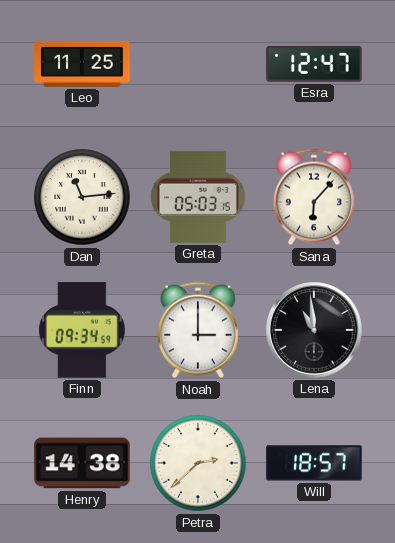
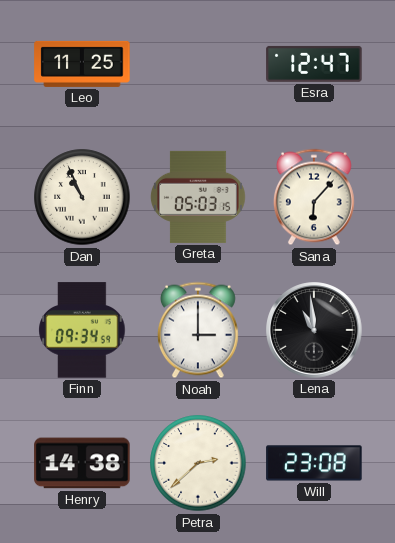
Dan: 11:14 -> 10:56 (82, 197)
Will: 18:57 -> 23:08 (314, 463)
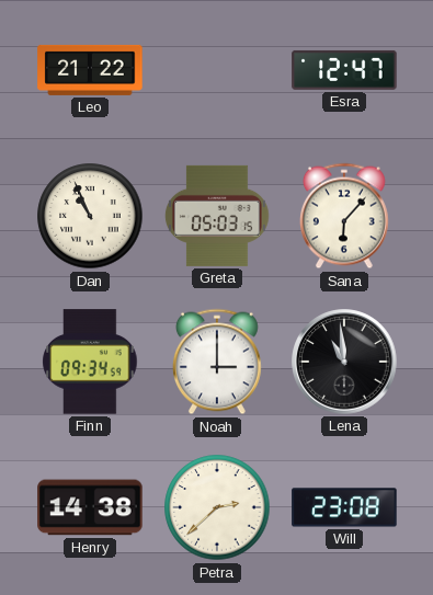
Leo: 11:25 -> 21:22 (90, 70)
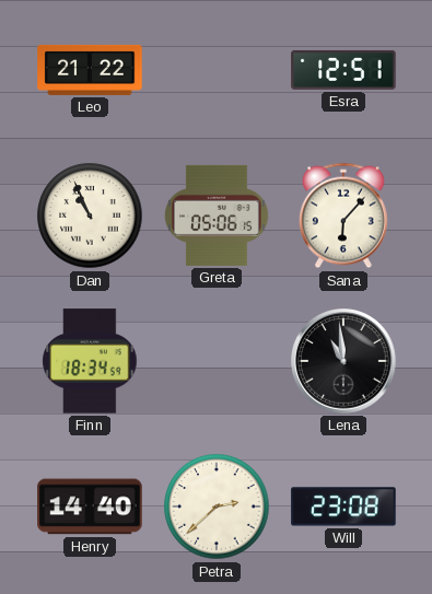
Esra: 12:47 -> 12:51 (343, 70)
Greta: 05:03 -> 05:06 (217, 216)
Finn: 09:34 -> 18:34 (90, 361)
Noah: 3:00 -> none (217, 362)
Henry: 14:38 -> 14:40 (90, 506)
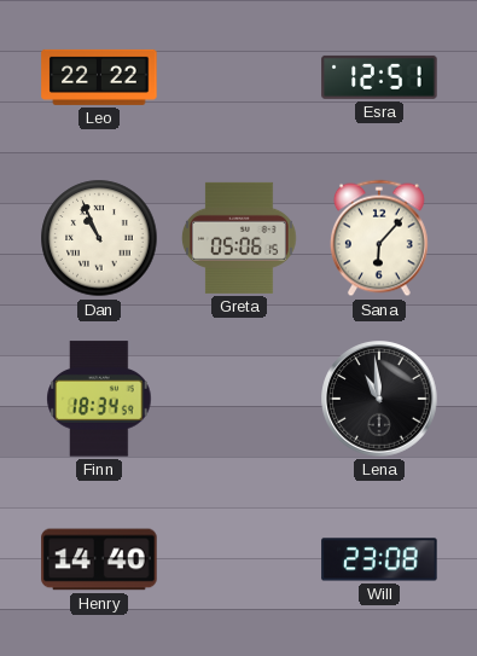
Leo: 21:22 -> 22:22 (99, 77)
Petra: 2:38 -> none (217, 506)
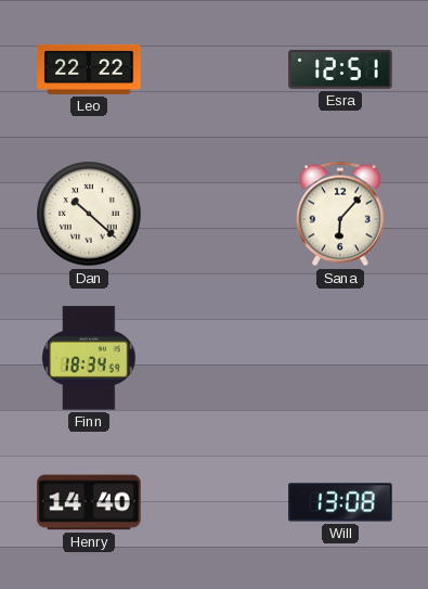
Dan: 10:56 -> 10:22 (89, 214)
Greta: 05:06 -> none (239, 238)
Lena: 10:59 -> none (379, 399)
Will: 23:08 -> 13:08 (340, 502)
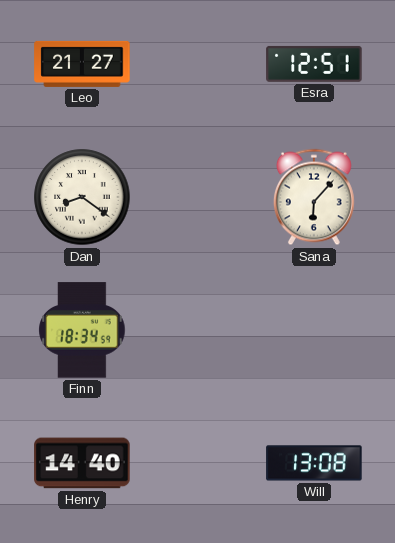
Leo: 22:22 -> 21:27 (82, 64)
Dan: 10:22 -> 8:21 (82, 197)
